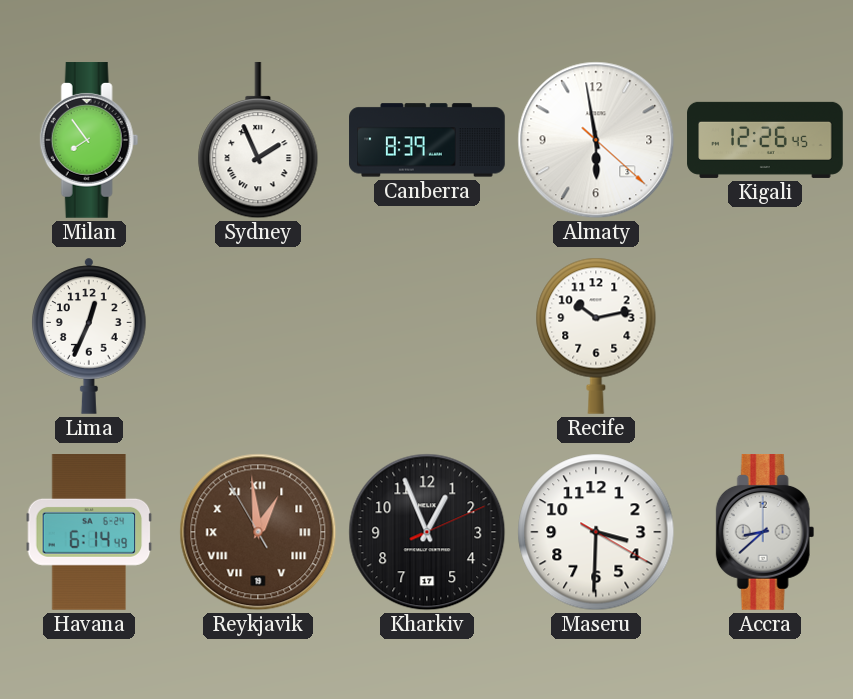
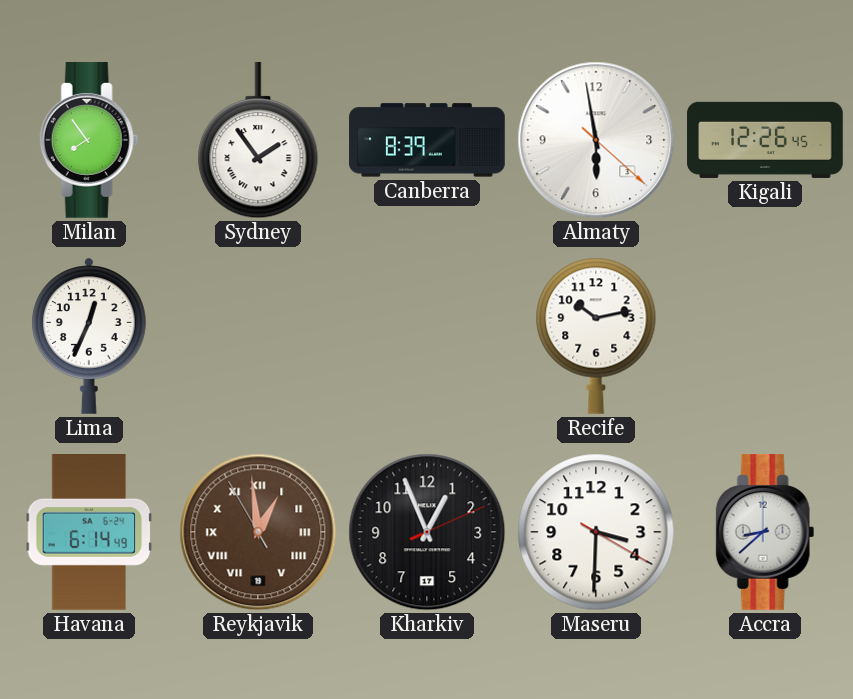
Sydney: 1:56 -> 1:54 (258, 140)
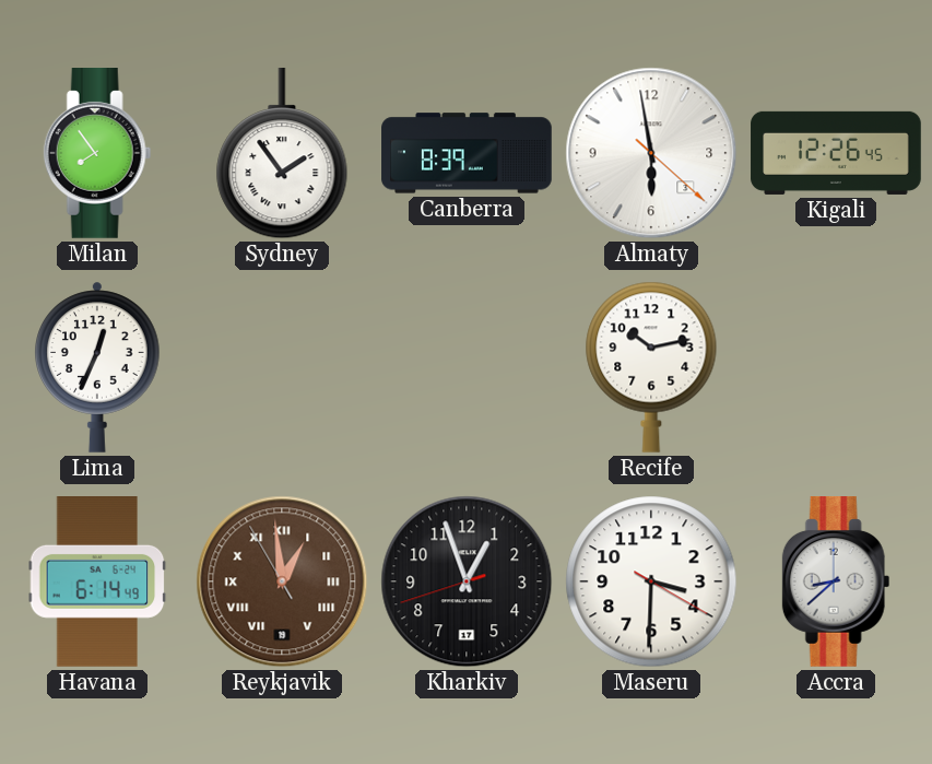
Kharkiv: 12:56:11 -> 12:56:42 (467, 581)
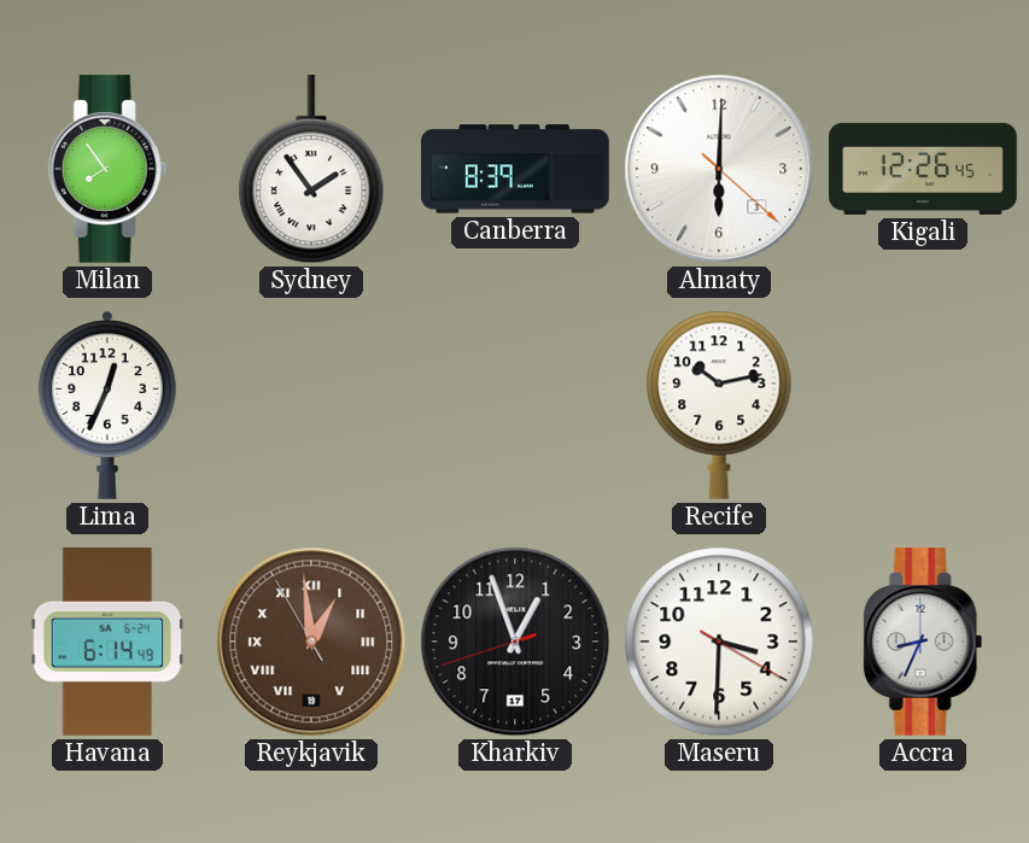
Almaty: 5:58 -> 6:00 (719, 169)
Accra: 8:38 -> 8:34 (923, 643)
